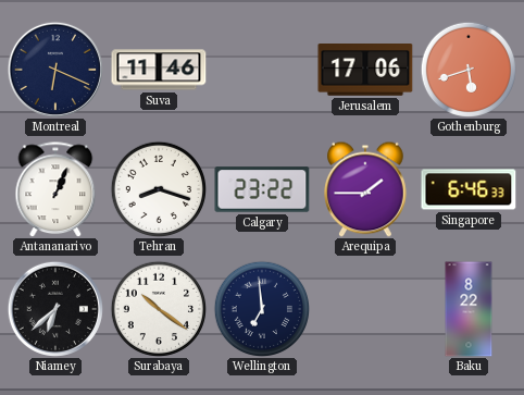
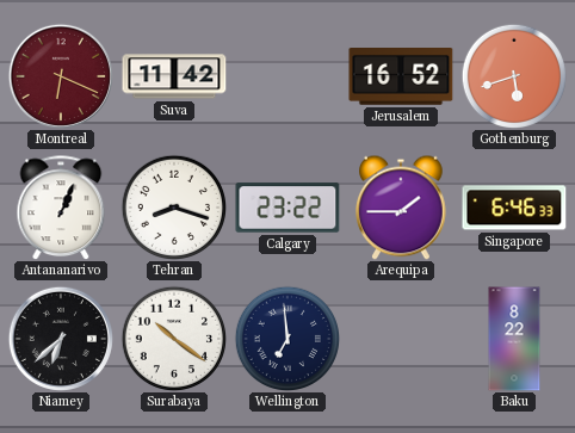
Montreal dial: navy -> burgundy (61, 76)
Suva: 11:46 -> 11:42 (174, 76)
Jerusalem: 17:06 -> 16:52 (401, 78)
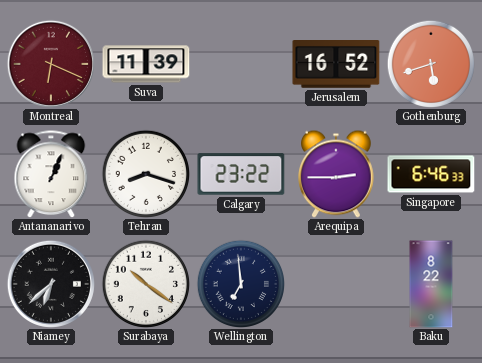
Suva: 11:42 -> 11:39 (146, 64)
Arequipa: 1:45 -> 2:45 (337, 174)
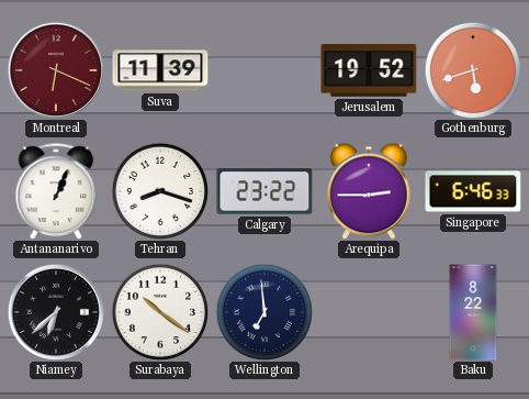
Jerusalem: 16:52 -> 19:52 (369, 71)
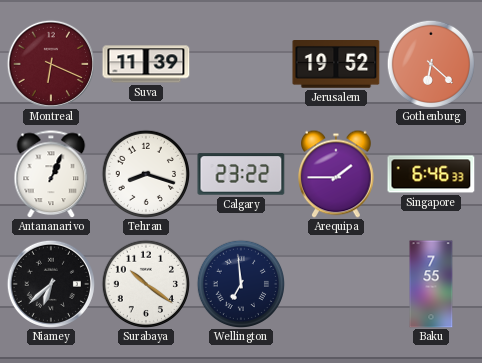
Gothenburg: 5:42 -> 6:22 (430, 63)
Arequipa: 2:45 -> 1:45 (337, 174)
Baku: 8:22 -> 7:55 (431, 284)
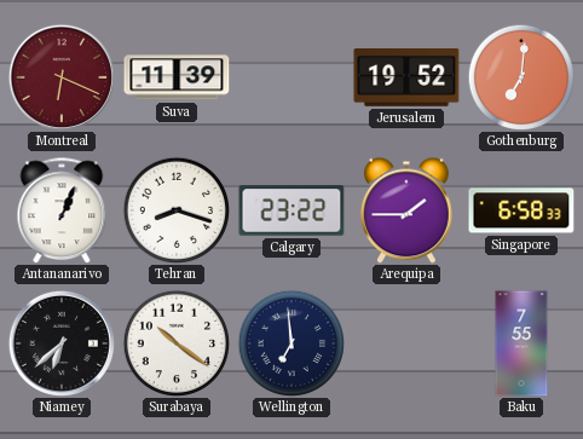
Gothenburg: 6:22 -> 7:01 (520, 76)
Singapore: 6:46 -> 6:58 (521, 210)
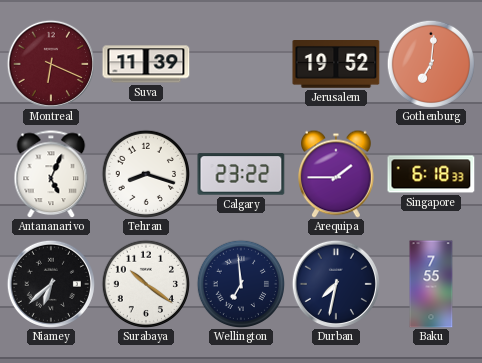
Antananarivo: 1:04 -> 5:04 (51, 174)
Singapore: 6:58 -> 6:18 (431, 174)
Durban: none -> 7:32 (336, 284)
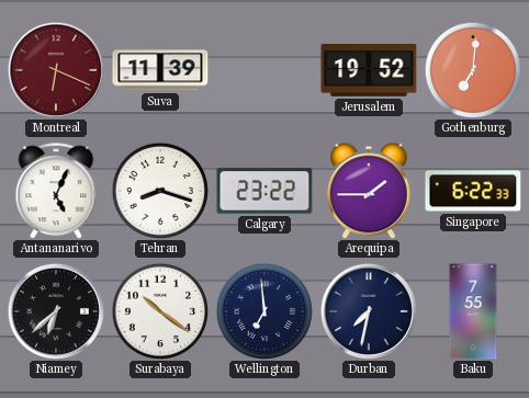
Singapore: 6:18 -> 6:22 (473, 191)
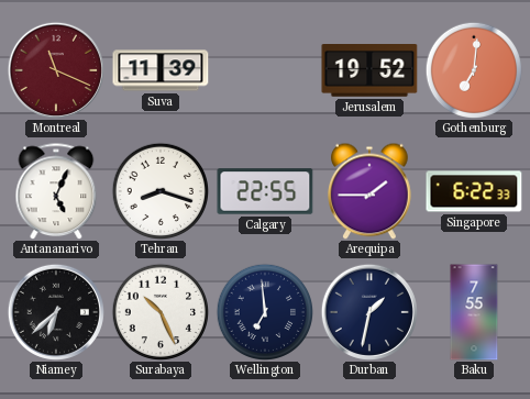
Montreal: 6:19 -> 11:19 (56, 70)
Calgary: 23:22 -> 22:55 (265, 191)
Surabaya: 10:21 -> 10:26 (159, 311)
Durban: 7:32 -> 1:32 (369, 312)
